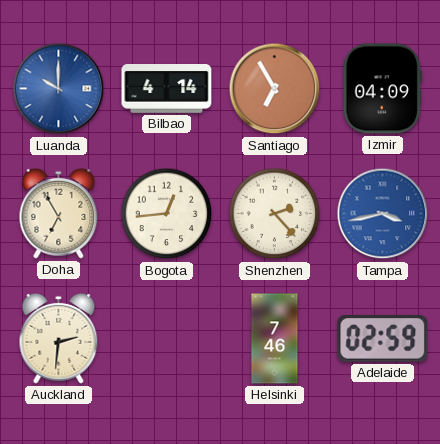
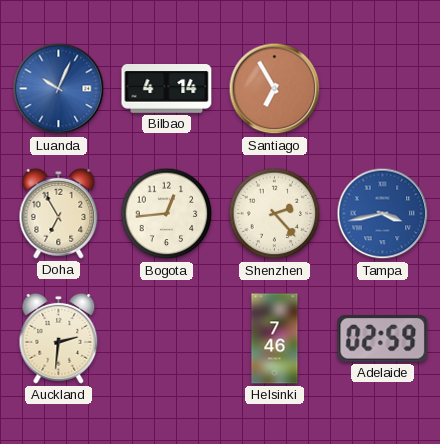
Luanda: 10:00 -> 10:04 (59, 89)
Izmir: 04:09 -> none (382, 89)
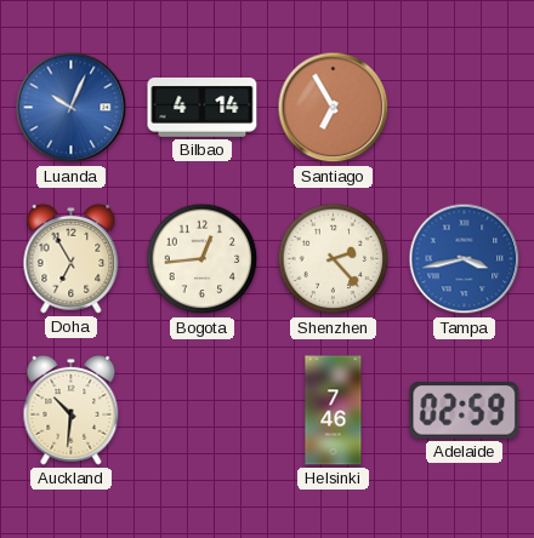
Auckland: 2:31 -> 10:31 (72, 410)
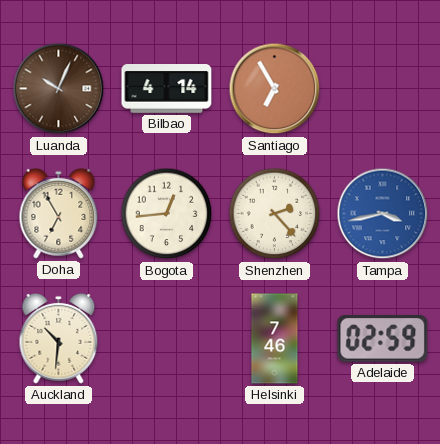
Luanda dial: blue -> brown (59, 89)
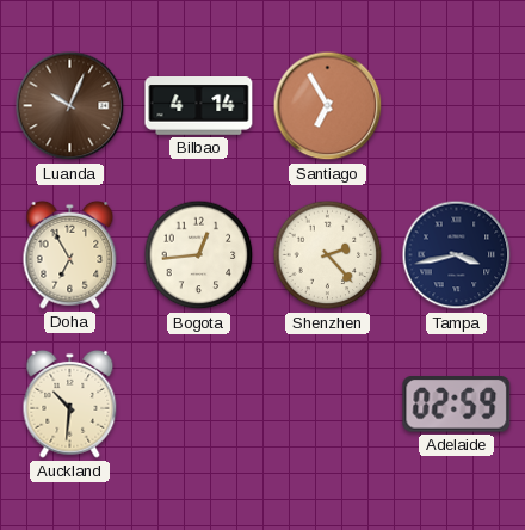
Tampa dial: blue -> navy (457, 255)
Helsinki: 7:46 -> none (275, 339)
